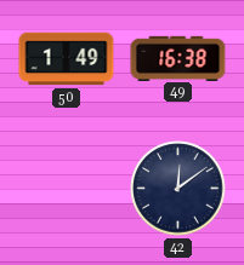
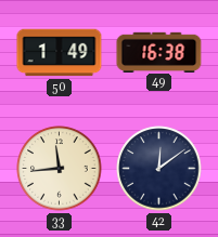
33: none -> 11:44 (60, 169)
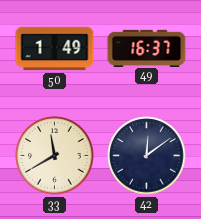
49: 16:38 -> 16:37 (147, 48)
33: 11:44 -> 11:40 (55, 156)
